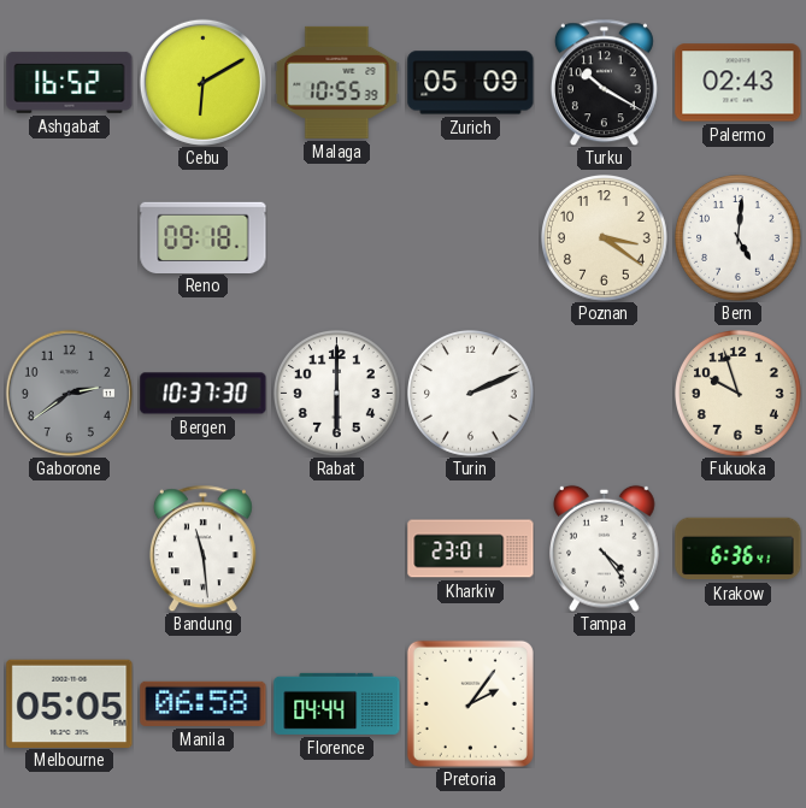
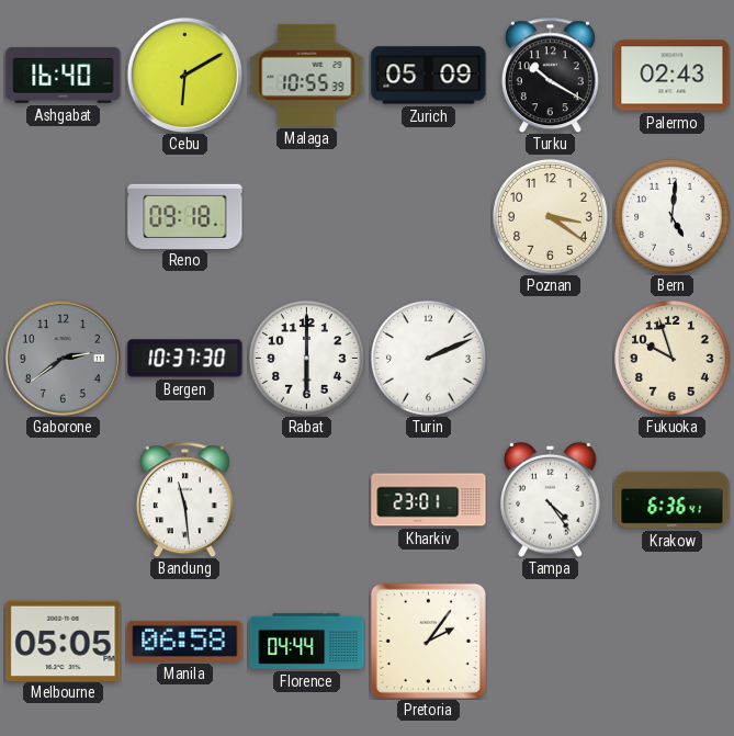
Ashgabat: 16:52 -> 16:40 (64, 75)
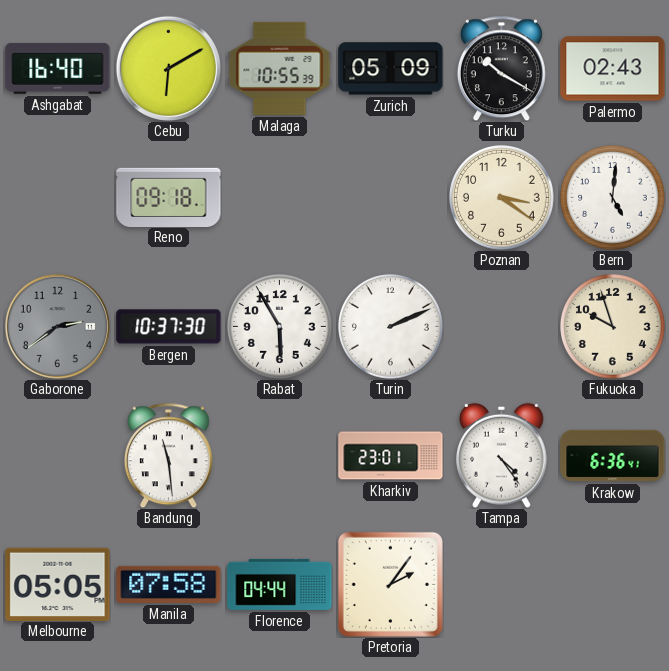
Rabat: 6:00 -> 5:55 (280, 327)
Manila: 06:58 -> 07:58 (169, 584)
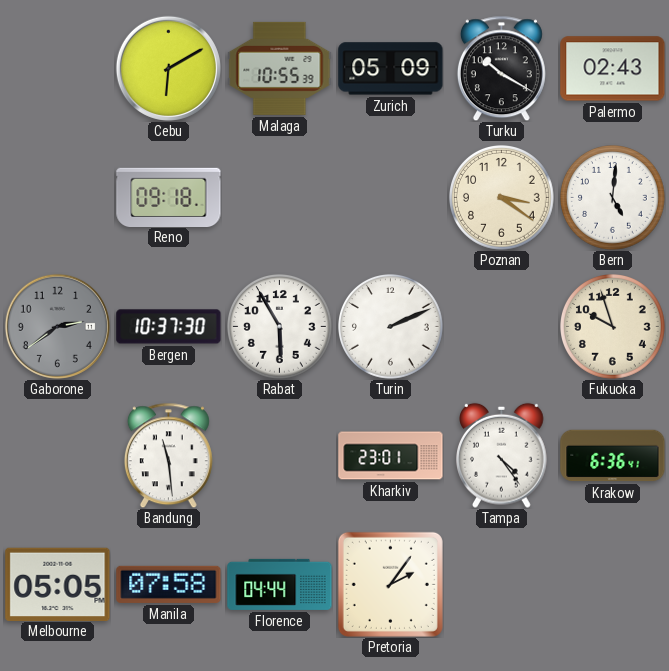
Ashgabat: 16:40 -> none (58, 68)
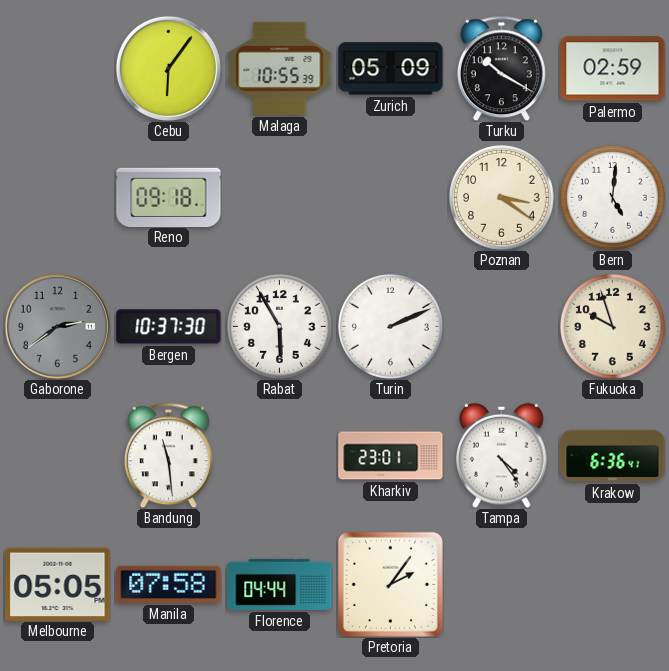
Cebu: 6:10 -> 6:06 (168, 68)
Palermo: 02:43 -> 02:59 (613, 69)
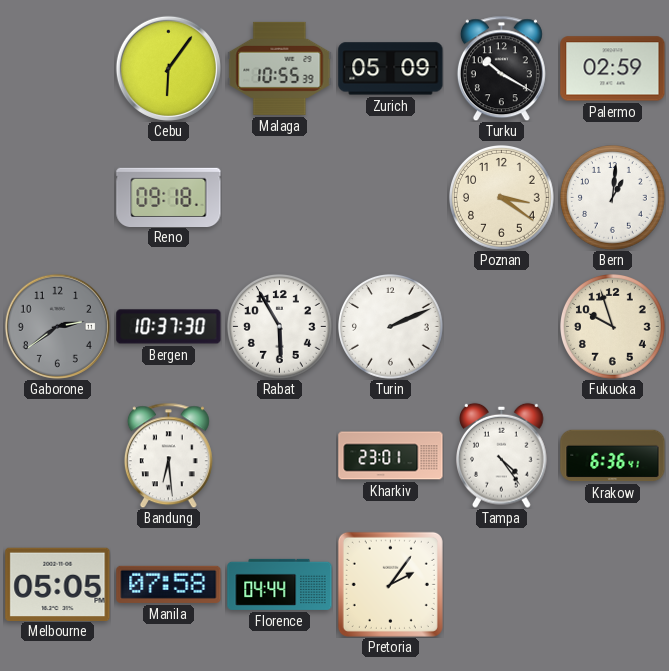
Bern: 5:01 -> 1:01 (613, 198)
Bandung: 11:29 -> 6:29 (168, 455)
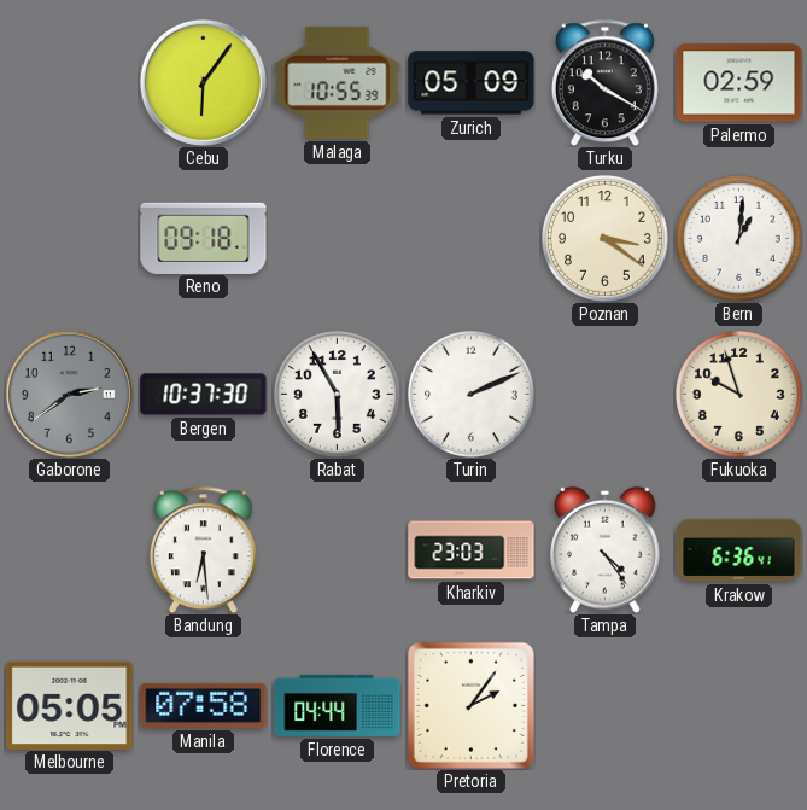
Kharkiv: 23:01 -> 23:03 (472, 550)
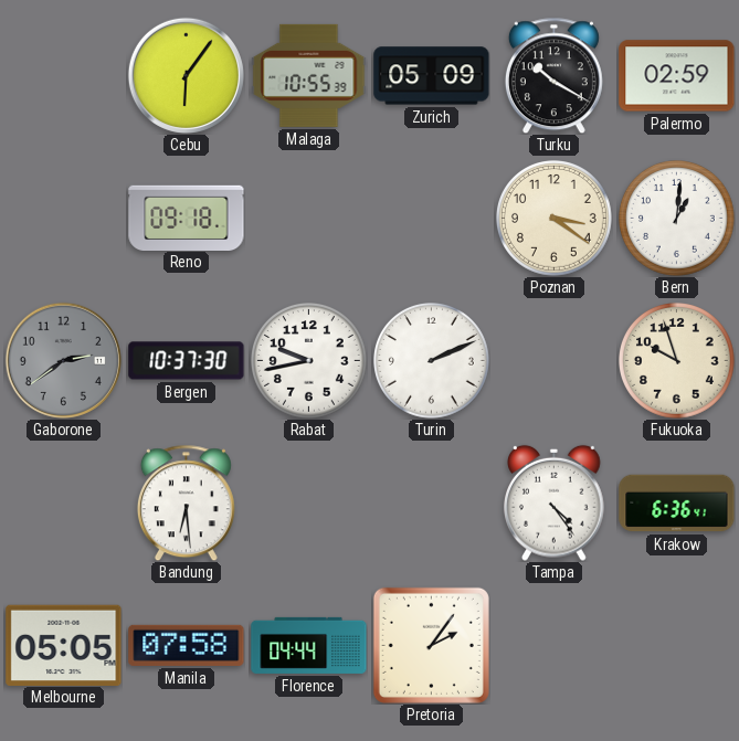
Rabat: 5:55 -> 9:43 (309, 361)
Kharkiv: 23:03 -> none (472, 550)
